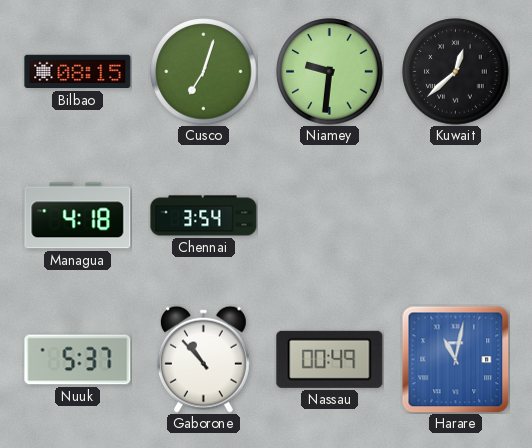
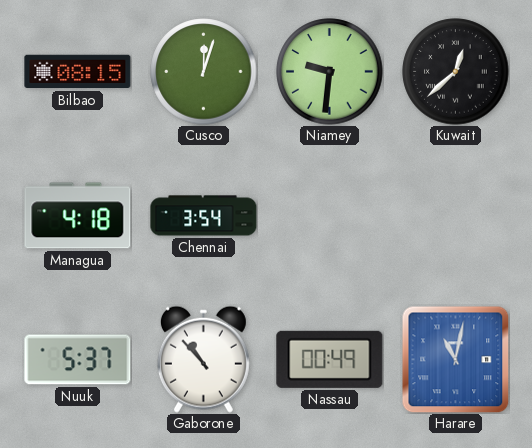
Cusco: 7:03 -> 12:03 (204, 72)
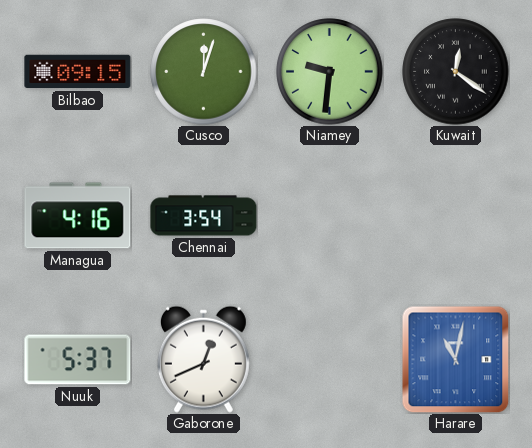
Bilbao: 08:15 -> 09:15 (78, 72)
Kuwait: 12:38 -> 12:21 (456, 72)
Managua: 4:18 -> 4:16 (78, 216)
Gaborone: 10:53 -> 12:41 (203, 359)
Nassau: 00:49 -> none (330, 359)
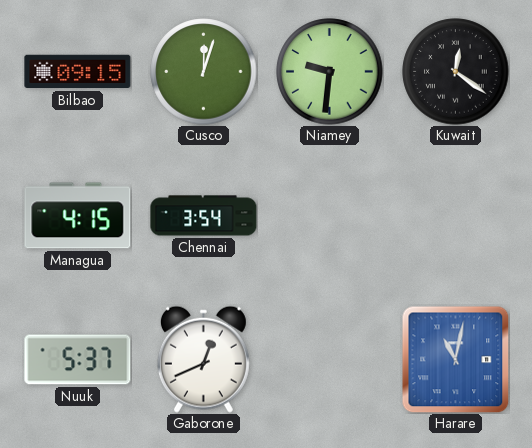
Managua: 4:16 -> 4:15 (78, 216)
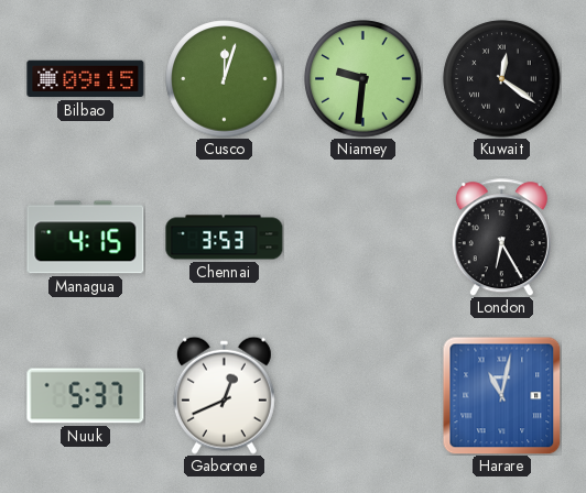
Chennai: 3:54 -> 3:53 (225, 238)
London: none -> 6:25 (501, 238)
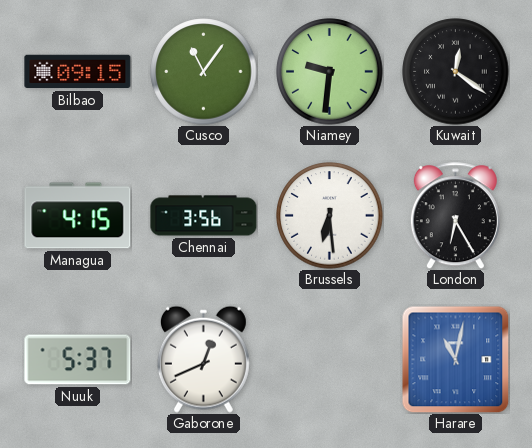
Cusco: 12:03 -> 11:06 (204, 72)
Chennai: 3:53 -> 3:56 (204, 216)
Brussels: none -> 6:29 (330, 216)
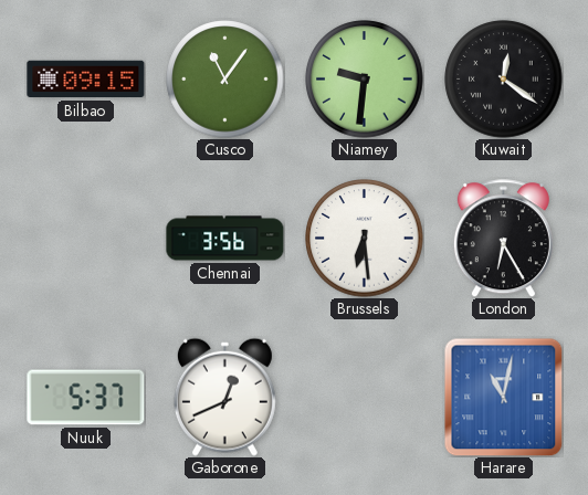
Managua: 4:15 -> none (78, 216)
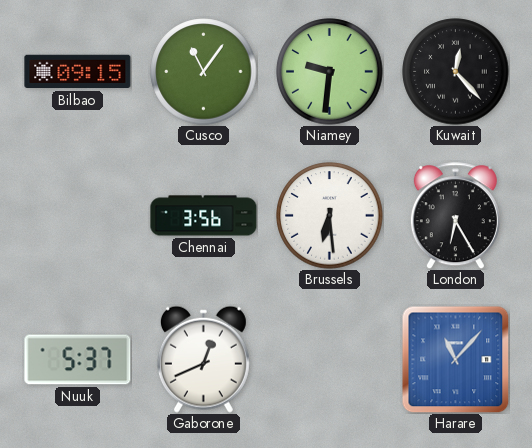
Kuwait: 12:21 -> 12:23 (456, 72)
Harare: 11:02 -> 11:07 (455, 359)
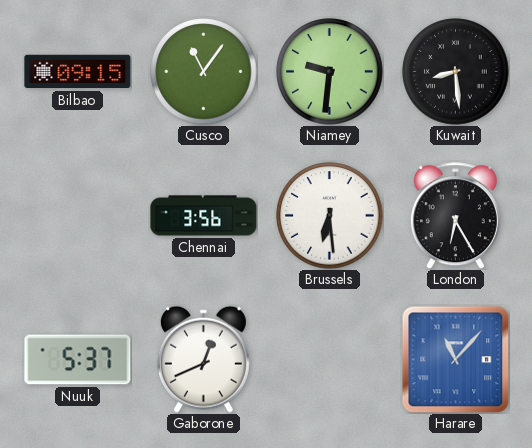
Kuwait: 12:23 -> 8:29 (456, 72)
